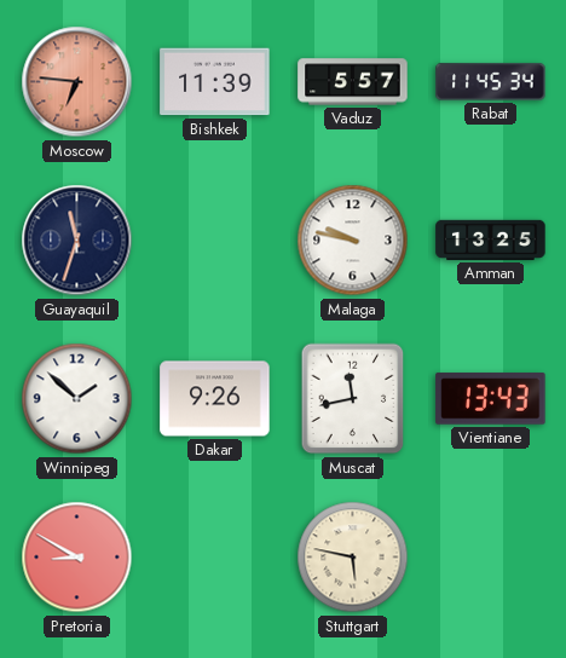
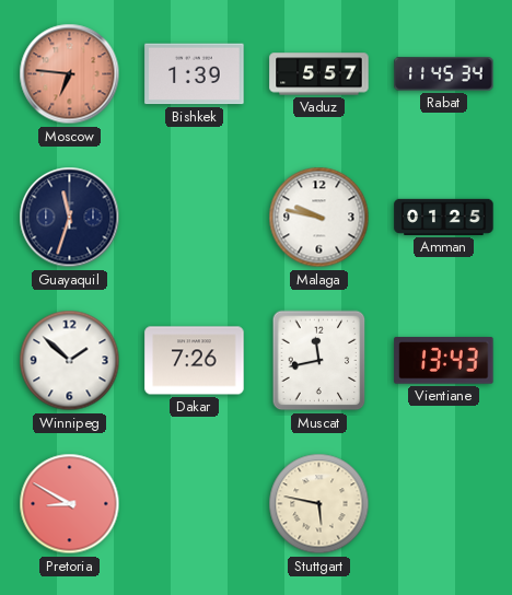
Bishkek: 11:39 -> 1:39 (195, 74)
Amman: 13:25 -> 01:25 (444, 217)
Dakar: 9:26 -> 7:26 (195, 361)
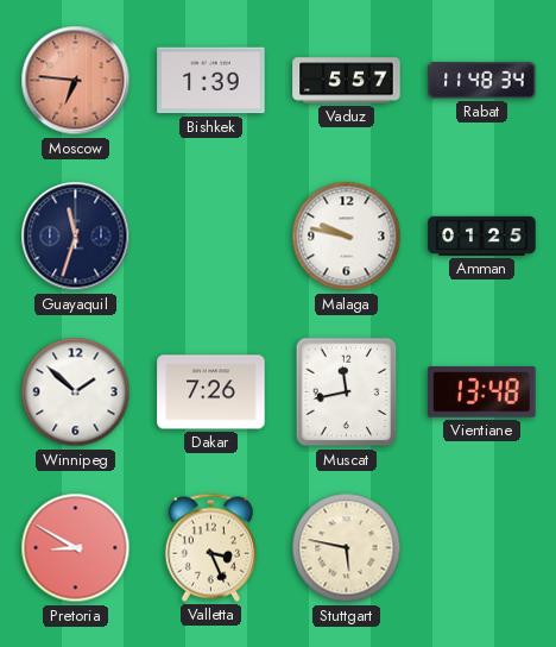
Rabat: 11:45 -> 11:48 (482, 81)
Vientiane: 13:43 -> 13:48 (482, 392)
Valletta: none -> 3:26 (210, 547)
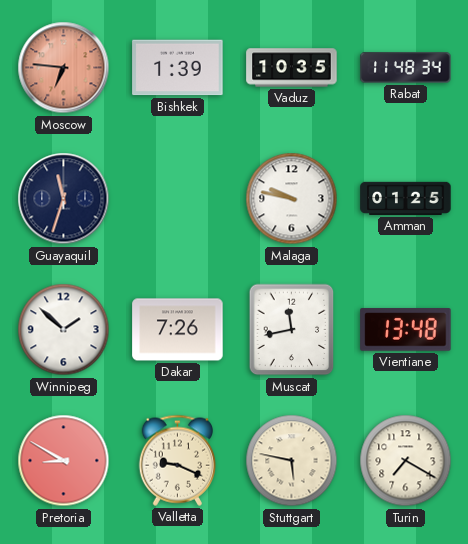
Vaduz: 5:57 -> 10:35 (292, 68)
Valletta: 3:26 -> 9:19 (177, 460)
Turin: none -> 7:20 (406, 461)
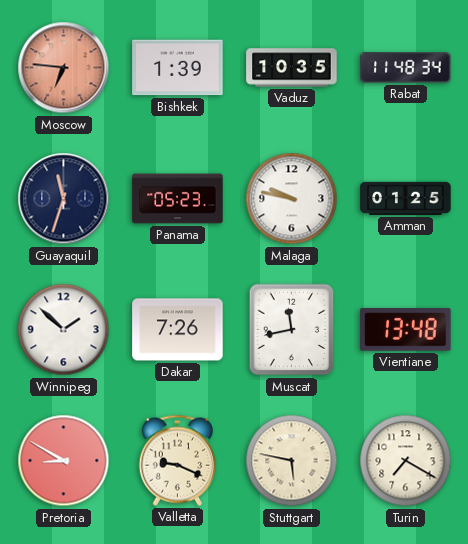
Panama: none -> 05:23 (178, 199)
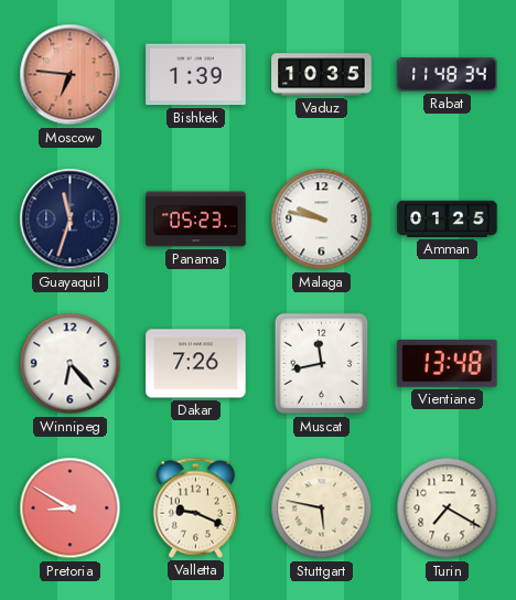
Winnipeg: 1:52 -> 6:23 (71, 364)
